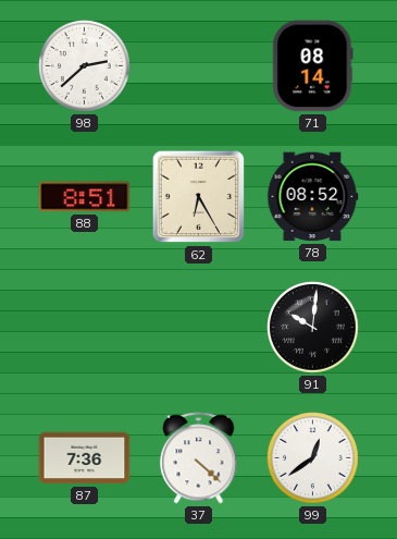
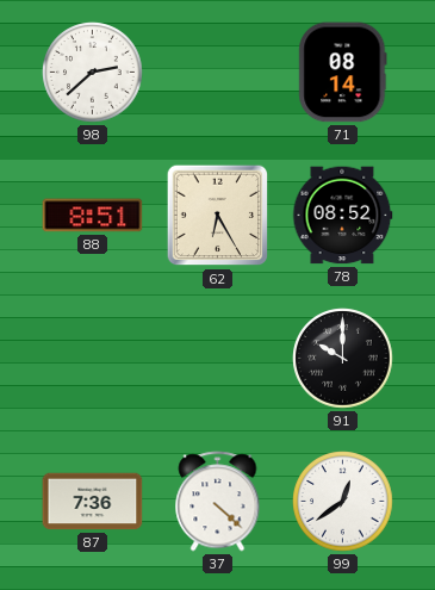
91: 10:01 -> 10:00 (343, 359)
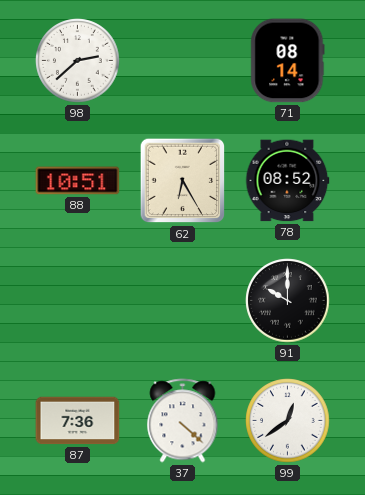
88: 8:51 -> 10:51 (78, 181)
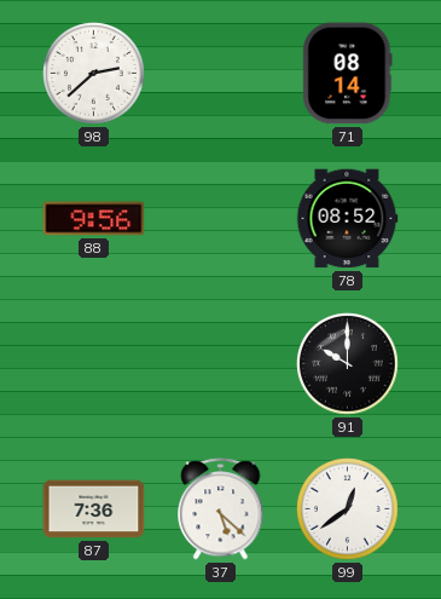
88: 10:51 -> 9:56 (94, 219)
62: 6:25 -> none (183, 181)
37: 4:22 -> 5:22 (221, 509)
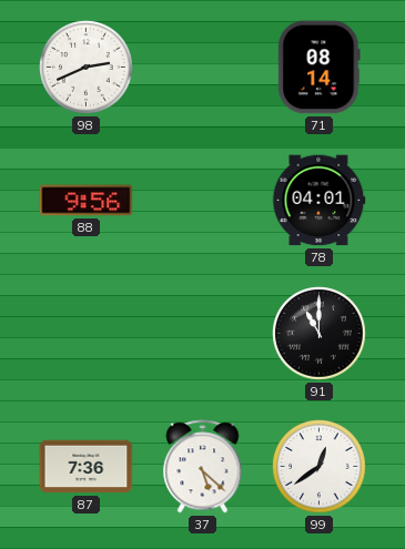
98: 2:38 -> 2:41 (87, 68)
78: 08:52 -> 04:01 (318, 201)
91: 10:00 -> 11:00 (320, 334)
